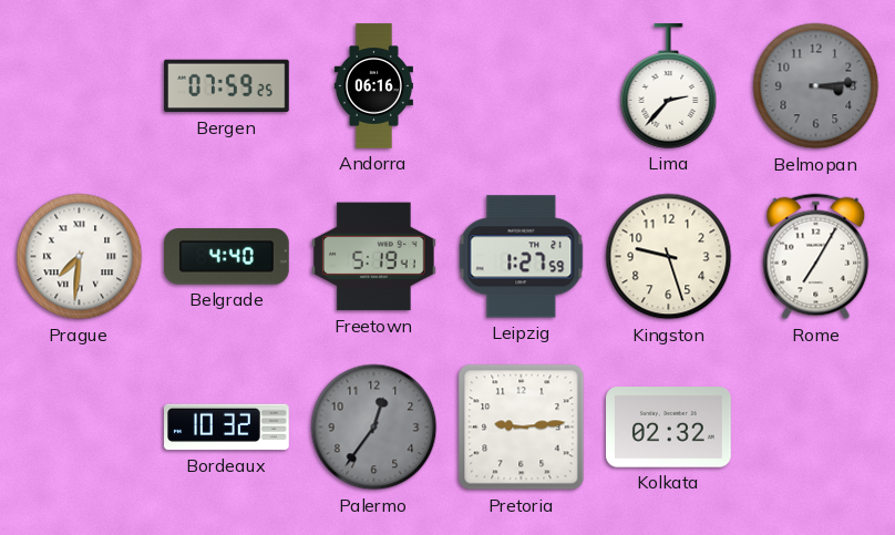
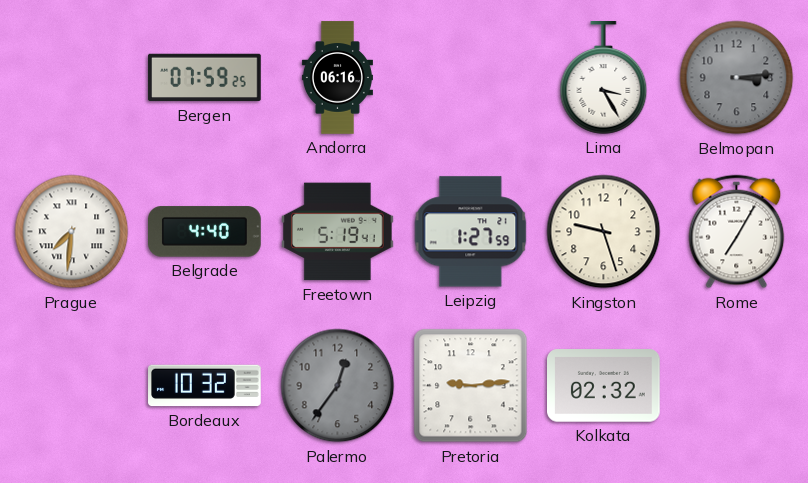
Lima: 2:37 -> 3:25 (604, 78)
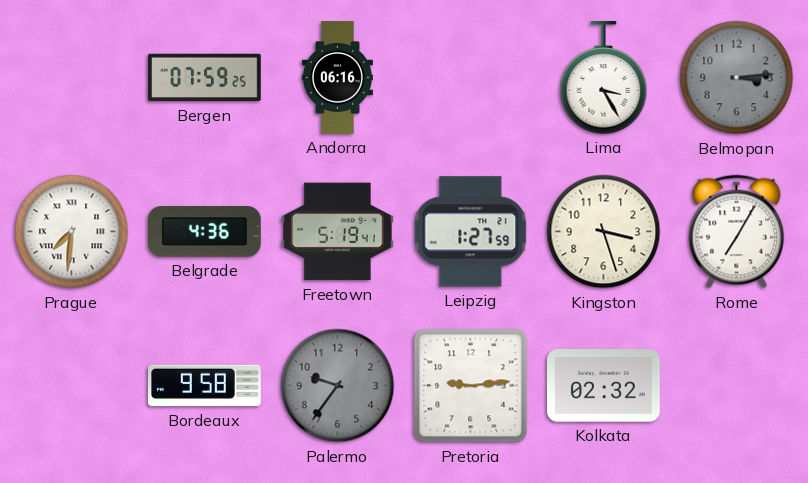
Belgrade: 4:40 -> 4:36 (205, 232)
Kingston: 9:27 -> 3:27 (604, 232)
Bordeaux: 10:32 -> 9:58 (205, 386)
Palermo: 12:36 -> 9:36 (338, 386)
